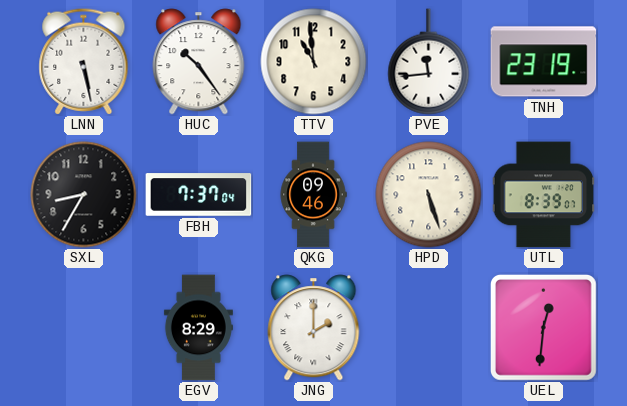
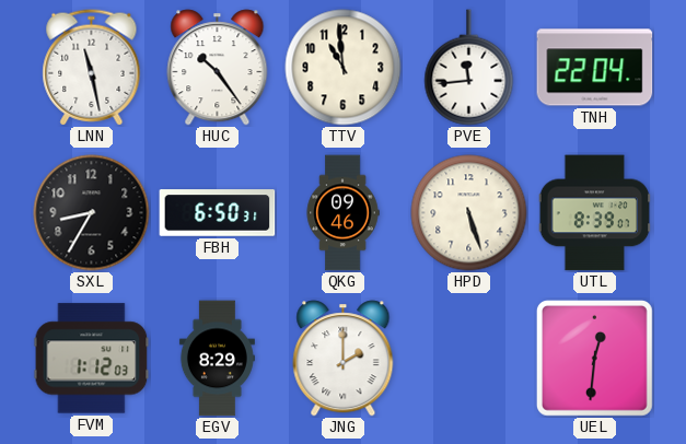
LNN: 5:28 -> 11:28 (92, 68)
TNH: 23:19 -> 22:04 (595, 68)
FBH: 7:37 -> 6:50 (218, 213)
FVM: none -> 1:12 (92, 359)
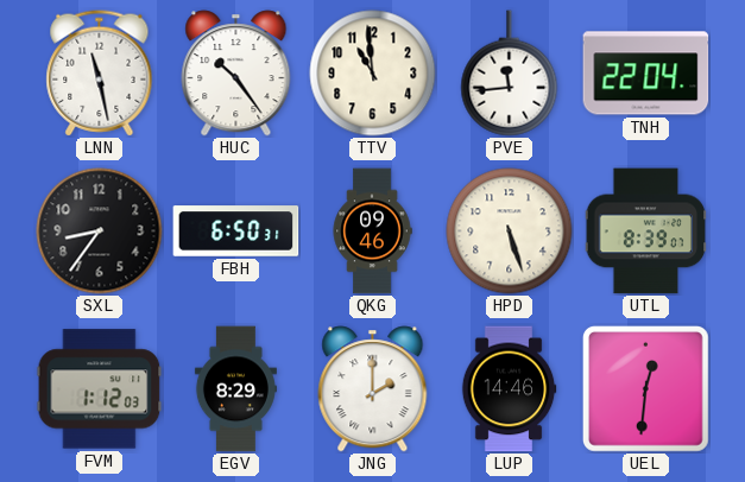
SXL: 8:35 -> 8:36 (100, 232)
LUP: none -> 14:46 (509, 389)
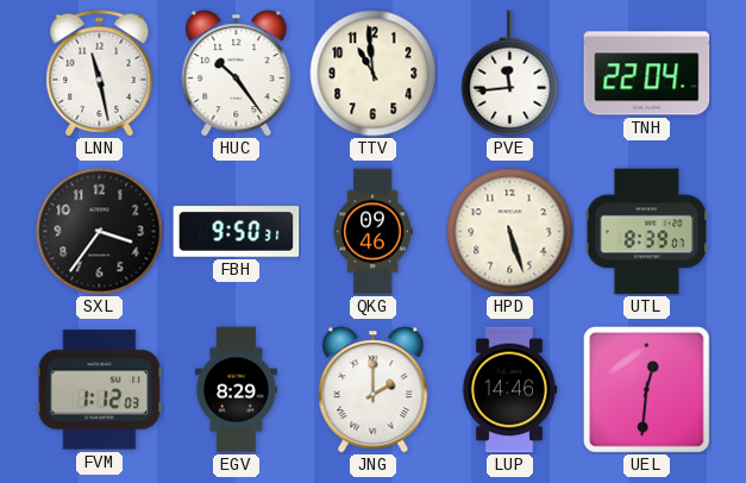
SXL: 8:36 -> 3:36 (100, 232)
FBH: 6:50 -> 9:50 (237, 232)
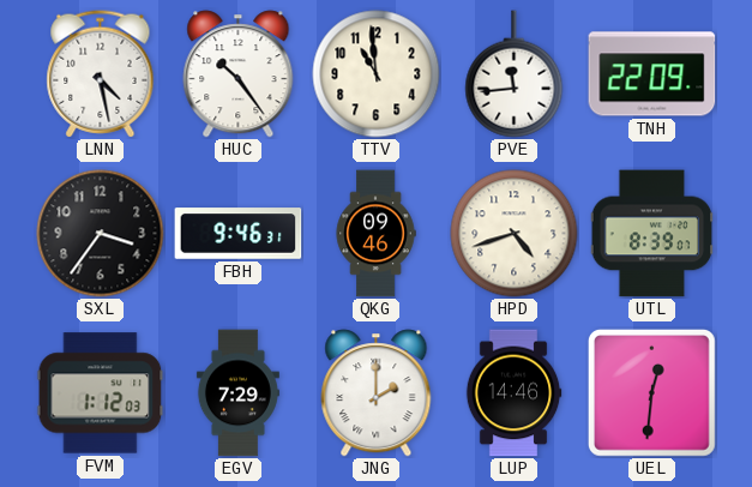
LNN: 11:28 -> 4:28 (101, 74)
TNH: 22:04 -> 22:09 (652, 74)
FBH: 9:50 -> 9:46 (239, 234)
HPD: 5:27 -> 4:42 (515, 234)
EGV: 8:29 -> 7:29 (237, 393)
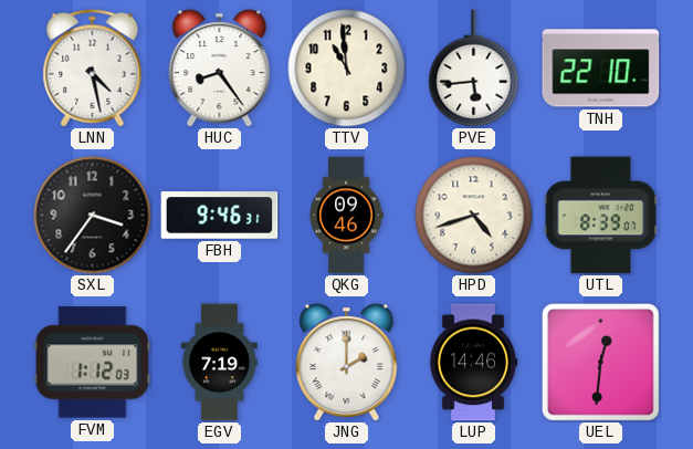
HUC: 10:24 -> 8:24 (220, 69)
PVE: 11:44 -> 5:44 (474, 69)
TNH: 22:09 -> 22:10 (601, 69)
EGV: 7:29 -> 7:19 (219, 363)
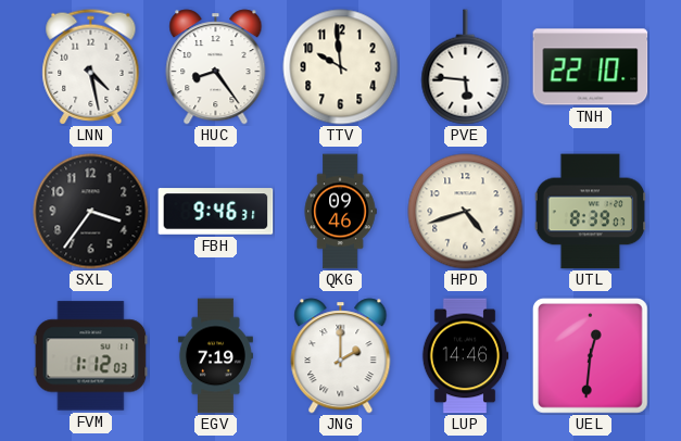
TTV: 10:59 -> 9:59 (341, 67)
PVE: 5:44 -> 5:46 (466, 67)
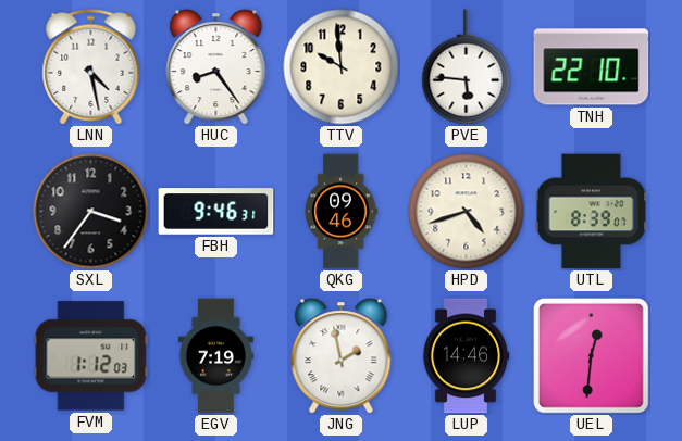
JNG: 2:00 -> 1:58 (342, 356)
